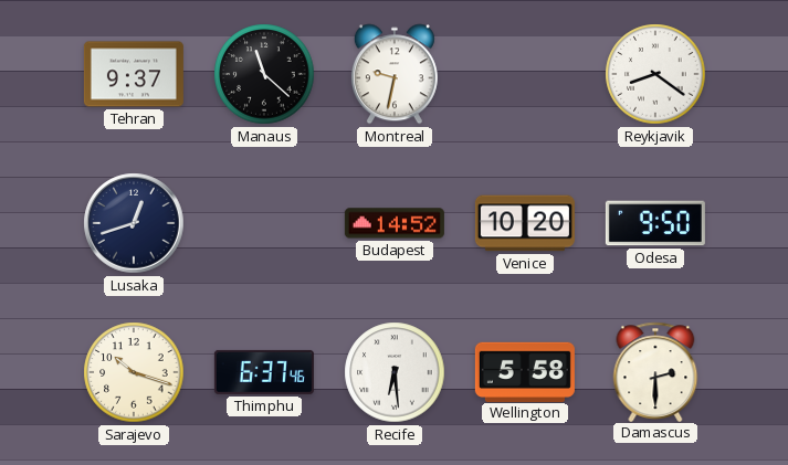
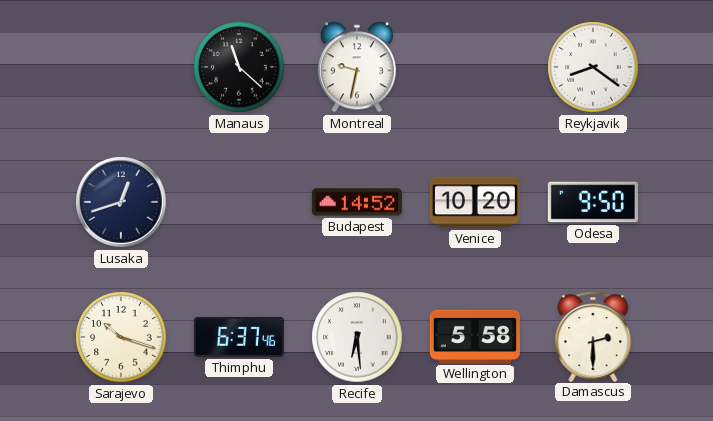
Tehran: 9:37 -> none (134, 74)
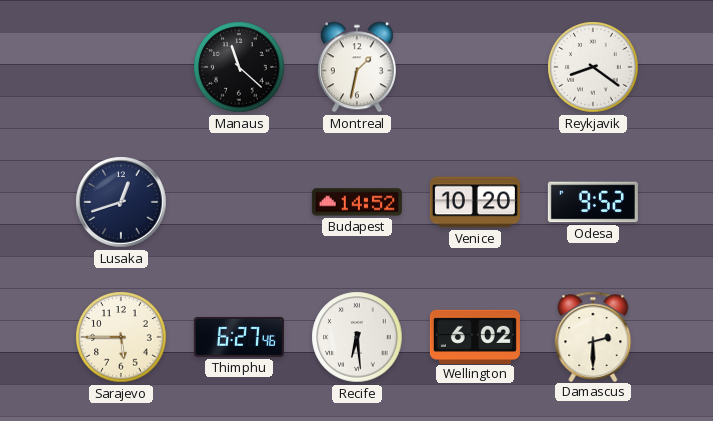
Montreal: 9:32 -> 1:32 (357, 67)
Odesa: 9:50 -> 9:52 (593, 202)
Sarajevo: 10:18 -> 5:45 (121, 337)
Thimphu: 6:37 -> 6:27 (239, 337)
Wellington: 5:58 -> 6:02 (475, 336)
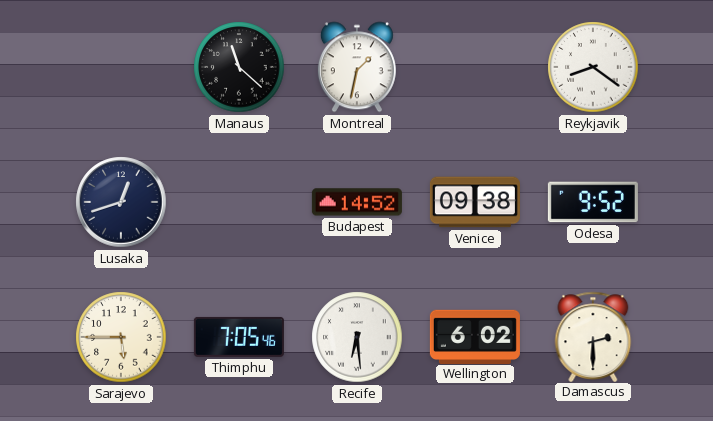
Venice: 10:20 -> 09:38 (475, 202)
Thimphu: 6:27 -> 7:05 (239, 337)
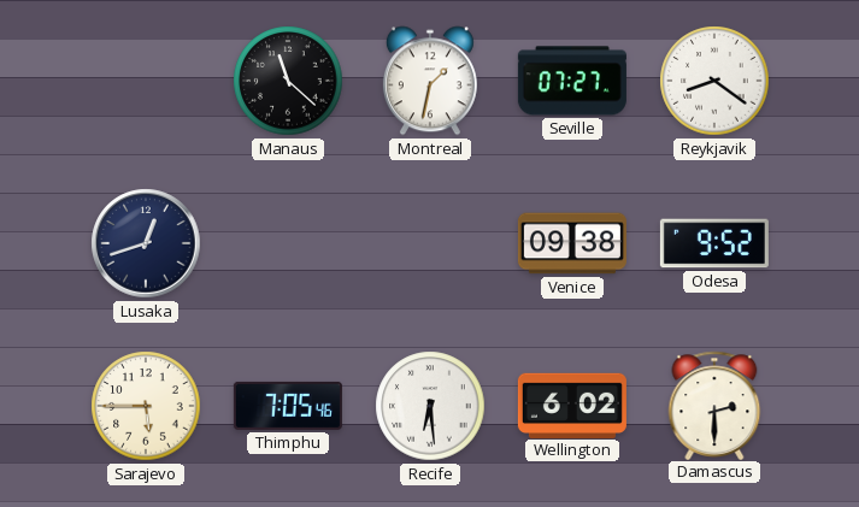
Seville: none -> 07:27 (572, 81)
Budapest: 14:52 -> none (357, 202)
